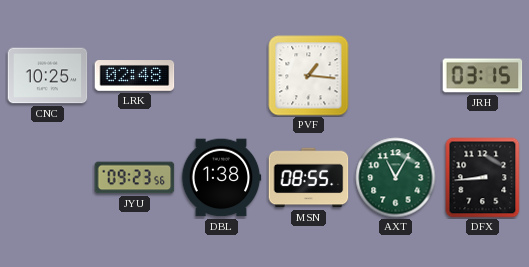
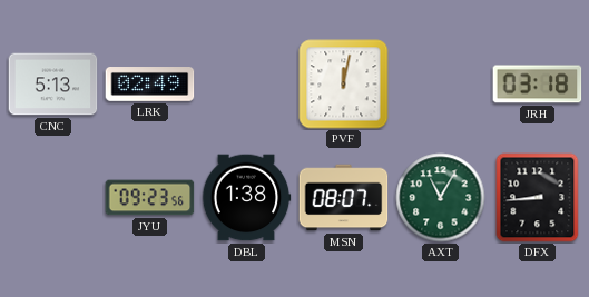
CNC: 10:25 -> 5:13 (53, 85)
LRK: 02:48 -> 02:49 (150, 85)
PVF: 1:16 -> 12:02 (344, 85)
JRH: 03:15 -> 03:18 (538, 85)
MSN: 08:55 -> 08:07 (344, 198)
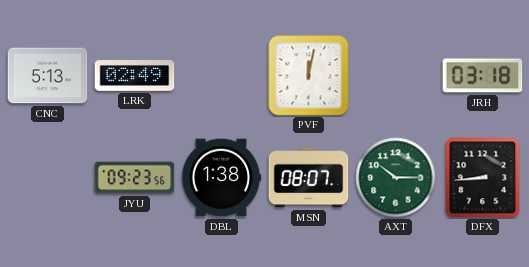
AXT: 11:05 -> 10:15 (396, 178)
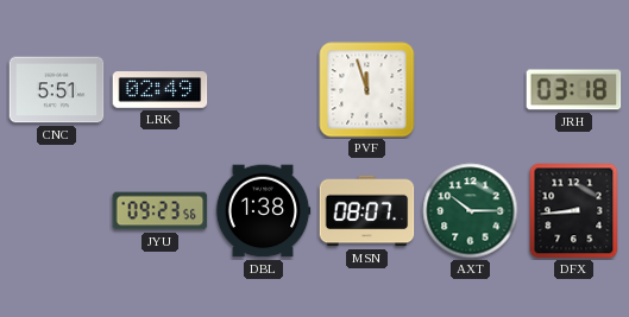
CNC: 5:13 -> 5:51 (57, 90)
PVF: 12:02 -> 11:57 (367, 90)
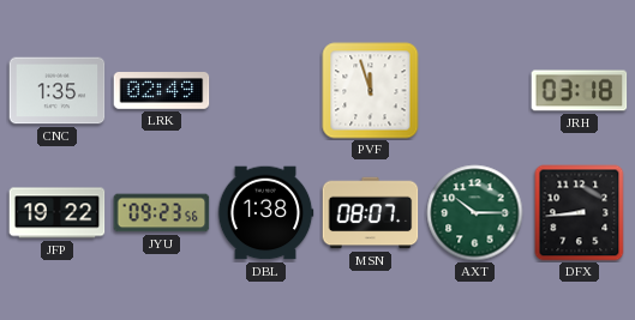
CNC: 5:51 -> 1:35 (58, 91)
JFP: none -> 19:22 (58, 213)
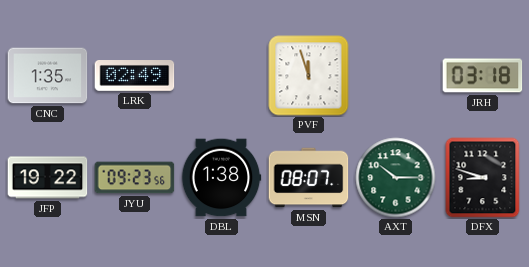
DFX: 8:44 -> 8:48 (483, 178)
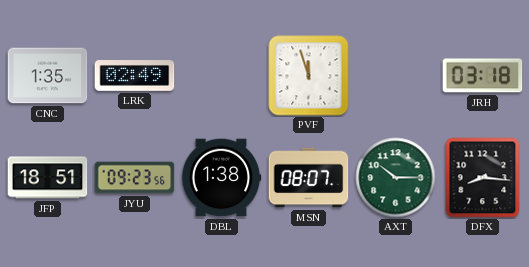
JFP: 19:22 -> 18:51 (48, 178)
DFX: 8:48 -> 8:16 (483, 178)
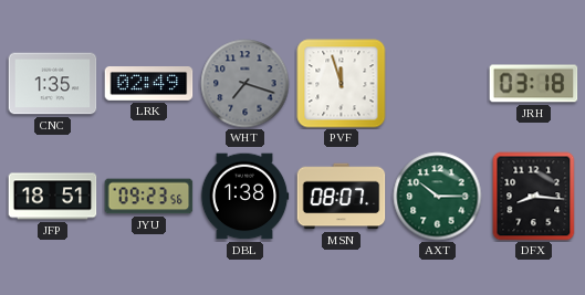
WHT: none -> 7:18 (246, 84)
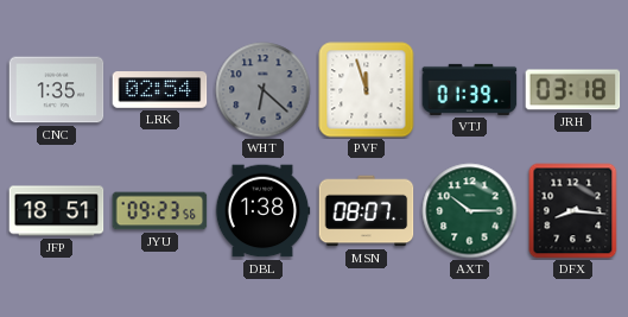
LRK: 02:49 -> 02:54 (160, 90)
WHT: 7:18 -> 6:22 (264, 90)
VTJ: none -> 01:39 (470, 89)
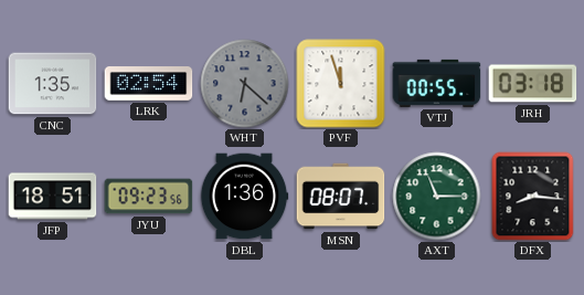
VTJ: 01:39 -> 00:55 (437, 83)
DBL: 1:38 -> 1:36 (244, 197)
AXT: 10:15 -> 11:15 (437, 197)
